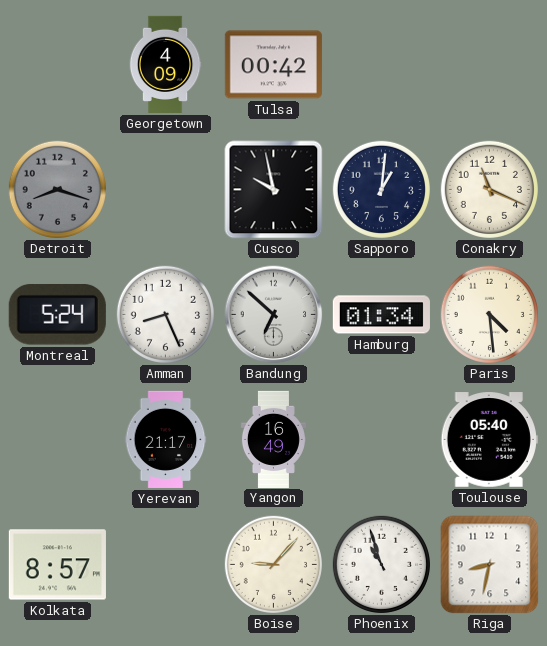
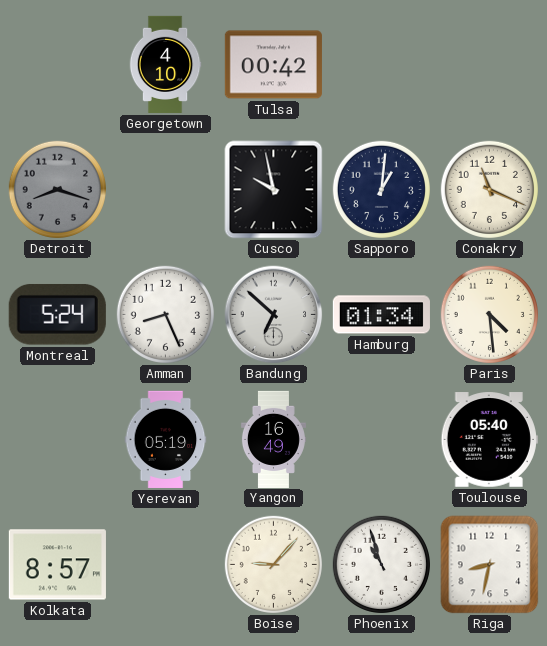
Georgetown: 4:09 -> 4:10 (165, 64)
Yerevan: 21:17 -> 05:19 (166, 439)
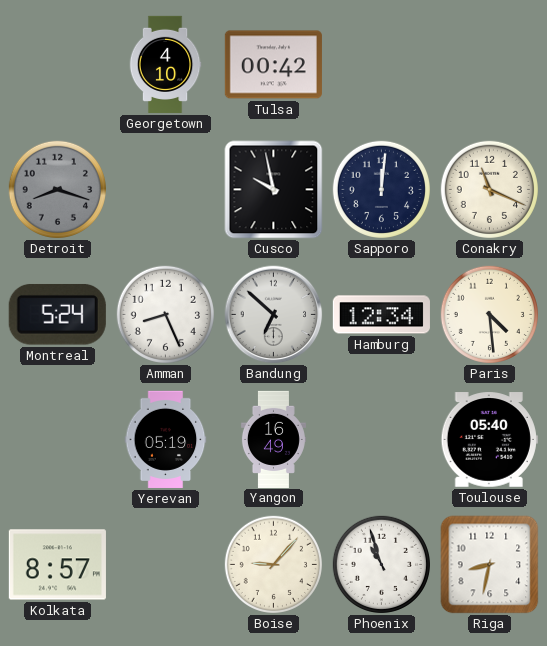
Sapporo: 1:01 -> 12:01 (381, 189)
Hamburg: 01:34 -> 12:34 (381, 315)
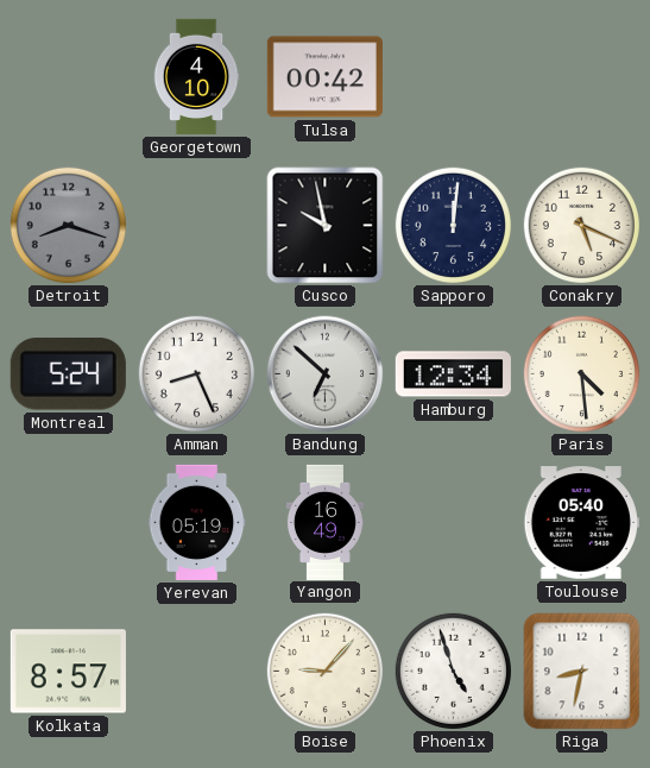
Conakry: 11:19 -> 5:19 (581, 225)
Phoenix: 10:57 -> 4:57 (453, 671)
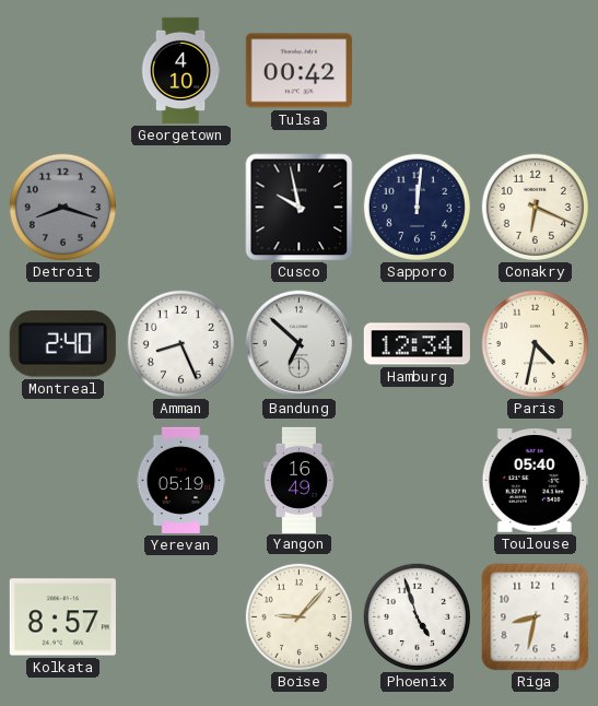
Conakry: 5:19 -> 6:19 (535, 207)
Montreal: 5:24 -> 2:40 (62, 344)
Paris: 4:29 -> 4:32 (535, 343)
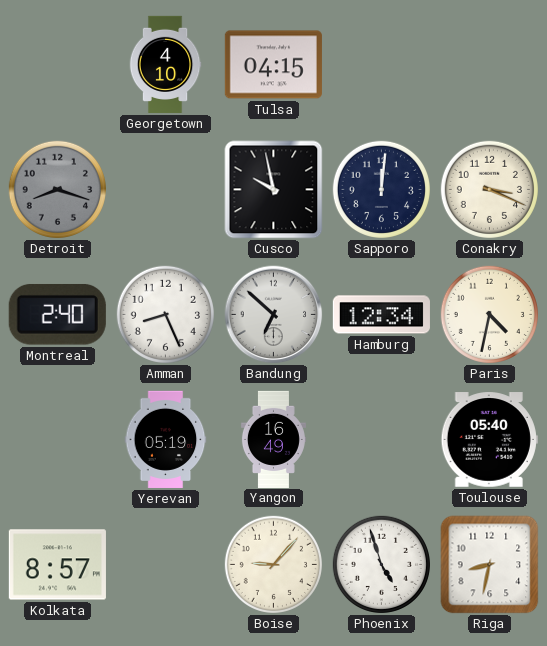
Tulsa: 00:42 -> 04:15 (273, 65)
Conakry: 6:19 -> 3:19 (489, 189)
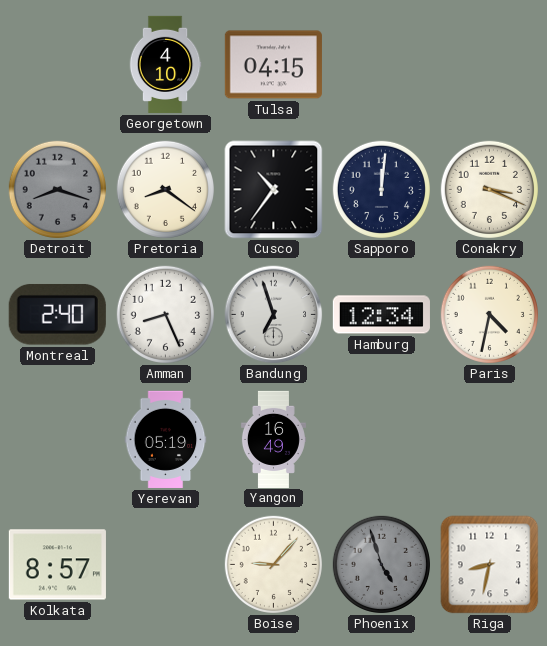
Pretoria: none -> 8:21 (165, 189)
Cusco: 9:58 -> 10:36 (274, 190)
Bandung: 6:52 -> 6:57 (274, 315)
Toulouse: 05:40 -> none (489, 440)
Phoenix dial: white -> grey (381, 564)
